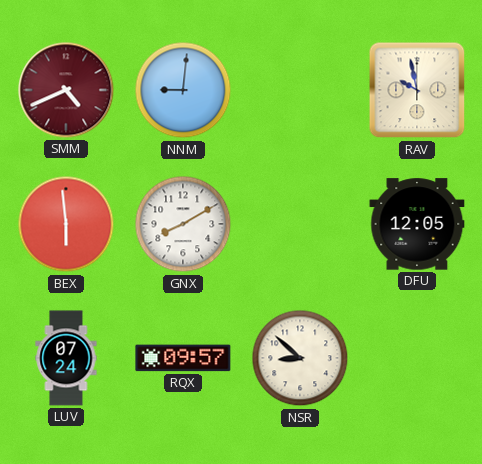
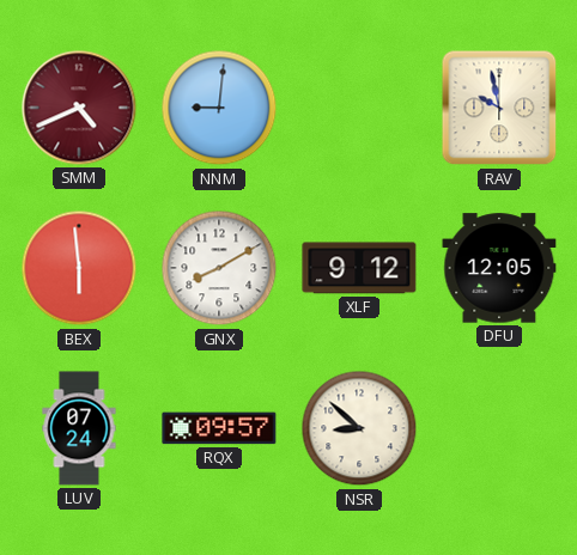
XLF: none -> 9:12 (359, 268)
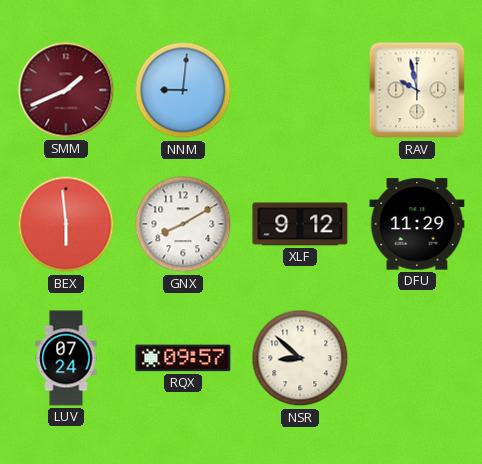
SMM: 4:41 -> 1:41 (66, 90)
DFU: 12:05 -> 11:29 (417, 224)
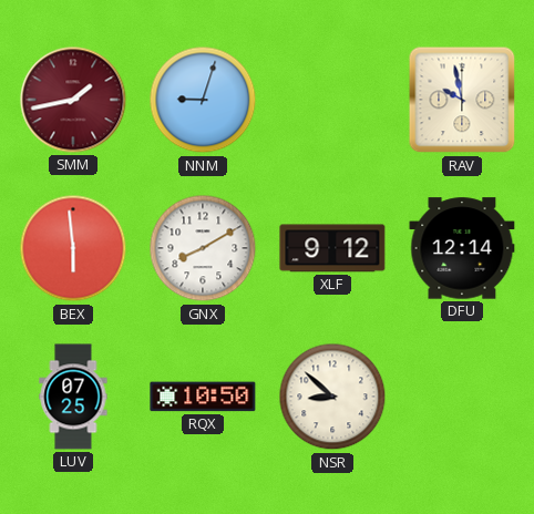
SMM: 1:41 -> 1:43 (73, 100)
NNM: 9:01 -> 9:03 (203, 100)
DFU: 11:29 -> 12:14 (462, 248)
LUV: 07:24 -> 07:25 (73, 397)
RQX: 09:57 -> 10:50 (203, 397)
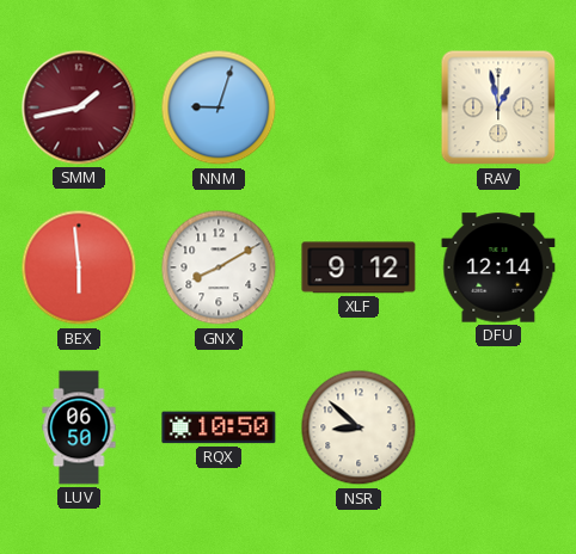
RAV: 9:58 -> 12:58 (498, 107)
LUV: 07:25 -> 06:50 (79, 427)
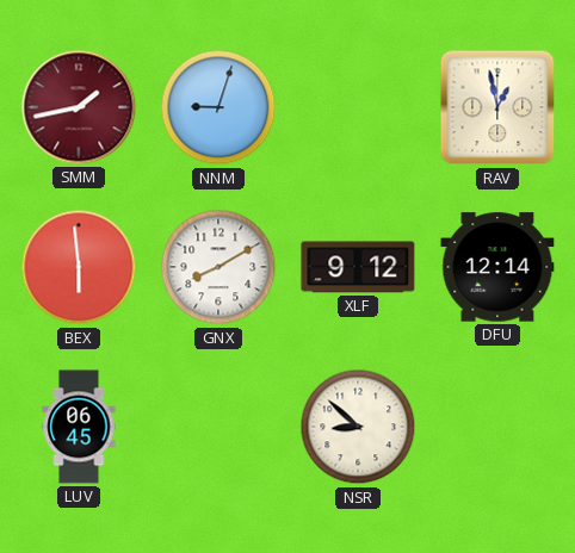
LUV: 06:50 -> 06:45 (79, 427)
RQX: 10:50 -> none (219, 427)
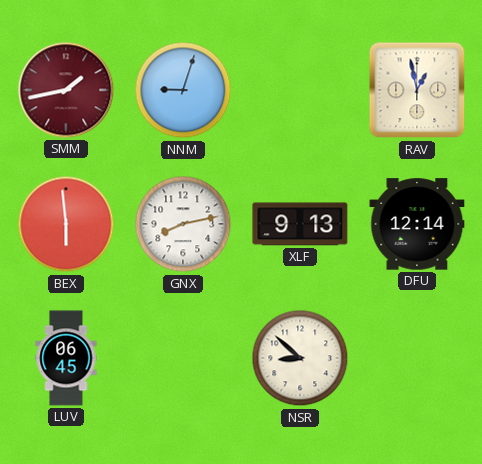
GNX: 8:10 -> 8:13 (183, 224)
XLF: 9:12 -> 9:13 (300, 224)
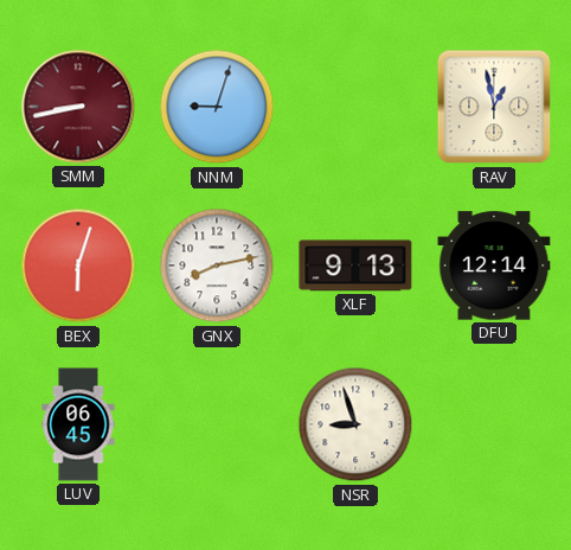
SMM: 1:43 -> 8:43 (78, 107)
BEX: 5:59 -> 6:03 (78, 266)
NSR: 8:52 -> 8:57 (355, 424)
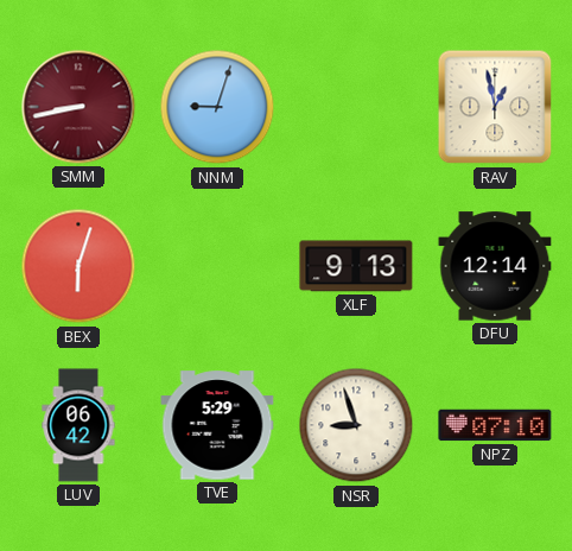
GNX: 8:13 -> none (217, 266)
LUV: 06:45 -> 06:42 (78, 425)
TVE: none -> 5:29 (217, 425)
NPZ: none -> 07:10 (495, 425)
